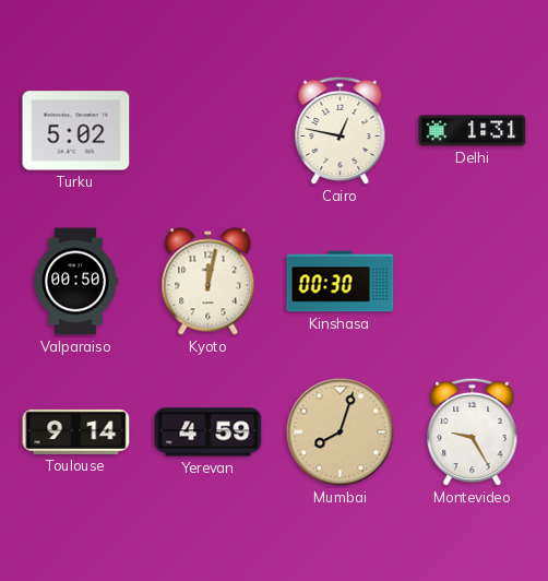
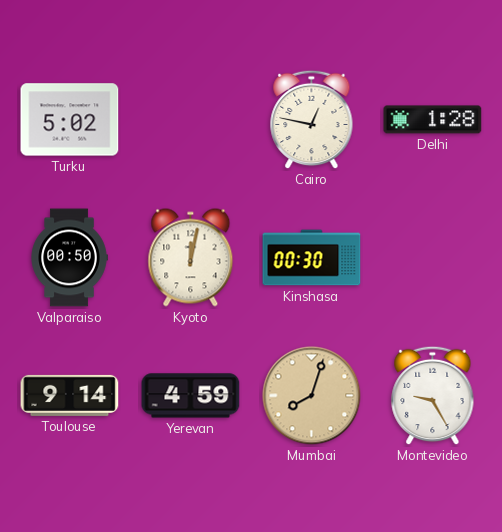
Delhi: 1:31 -> 1:28 (433, 120)
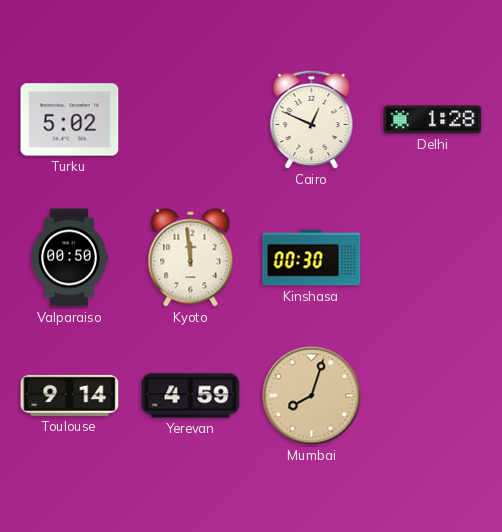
Cairo: 12:47 -> 12:49 (312, 120)
Kyoto: 12:02 -> 11:59 (191, 258)
Montevideo: 9:25 -> none (433, 396)
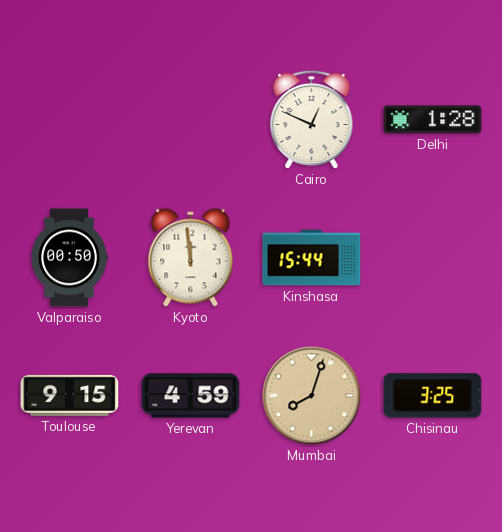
Turku: 5:02 -> none (70, 120)
Kinshasa: 00:30 -> 15:44 (312, 258)
Toulouse: 9:14 -> 9:15 (70, 395)
Chisinau: none -> 3:25 (433, 396)
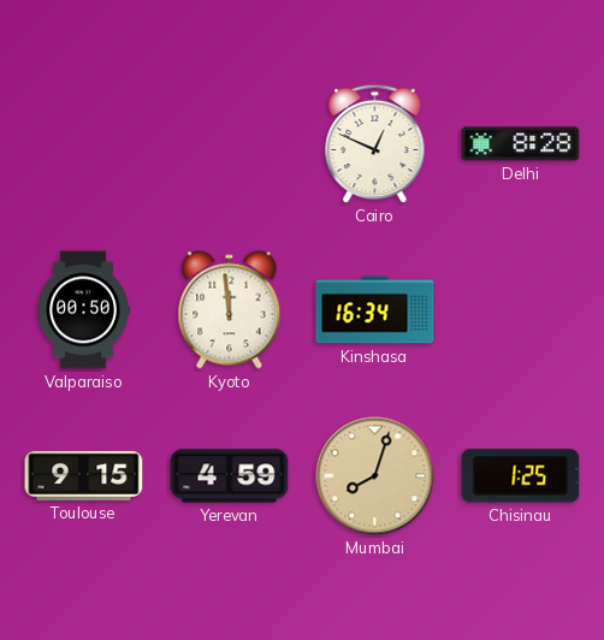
Delhi: 1:28 -> 8:28 (521, 144)
Kinshasa: 15:44 -> 16:34 (375, 310)
Chisinau: 3:25 -> 1:25 (521, 476)
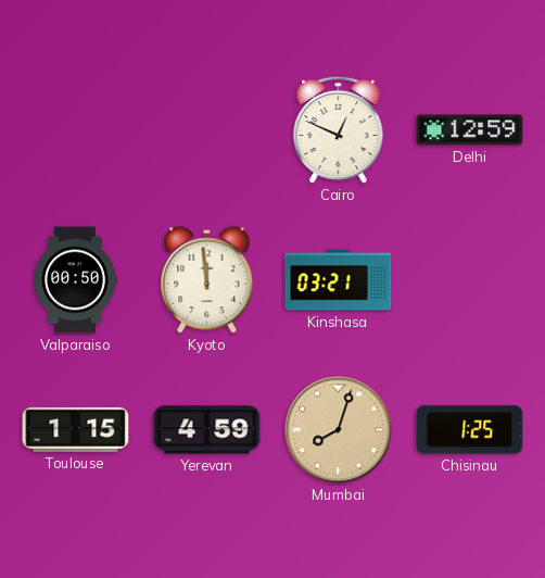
Delhi: 8:28 -> 12:59 (470, 130)
Kinshasa: 16:34 -> 03:21 (339, 280)
Toulouse: 9:15 -> 1:15 (76, 429)
